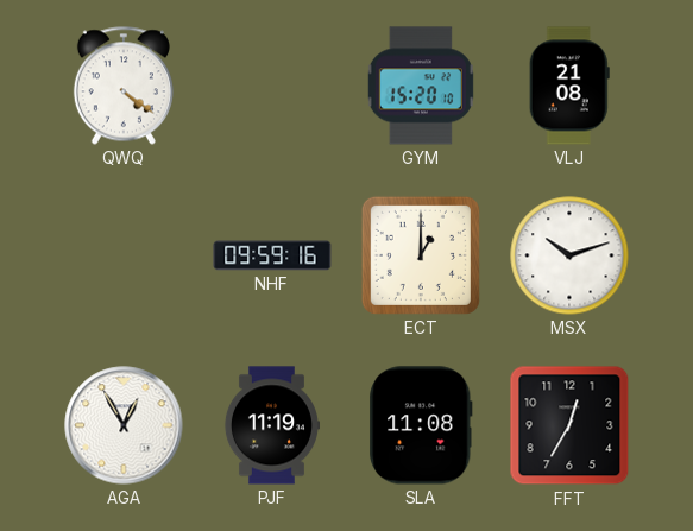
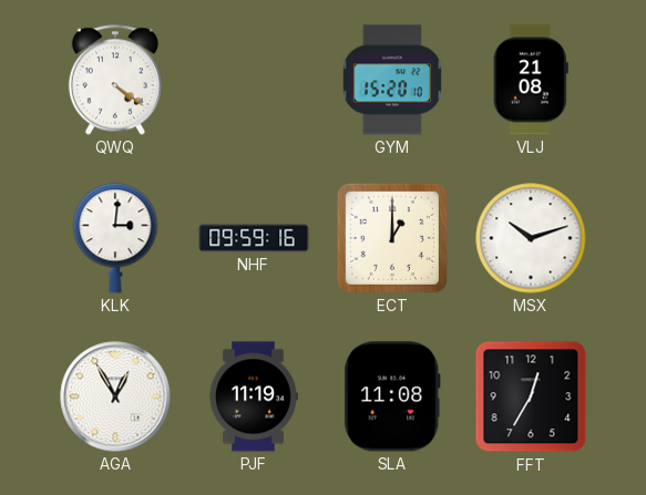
KLK: none -> 3:01 (115, 238)
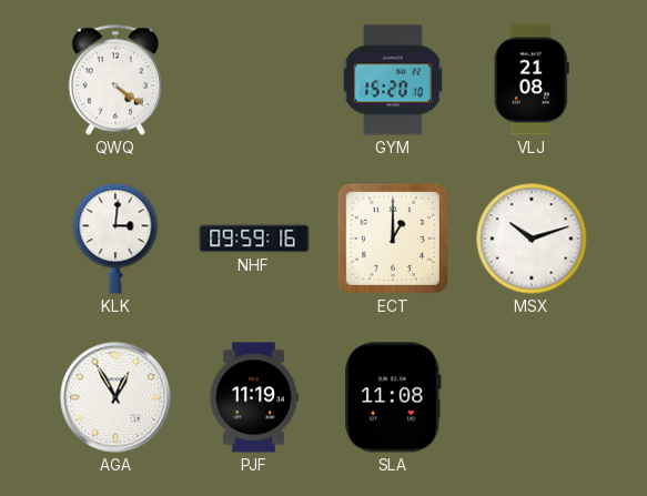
FFT: 12:35 -> none (531, 396)
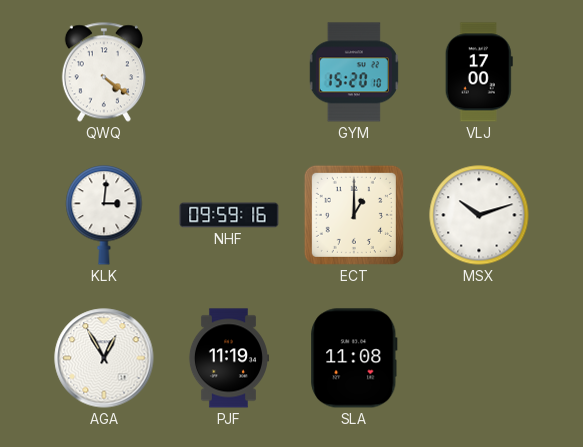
VLJ: 21:08 -> 17:00 (479, 72)
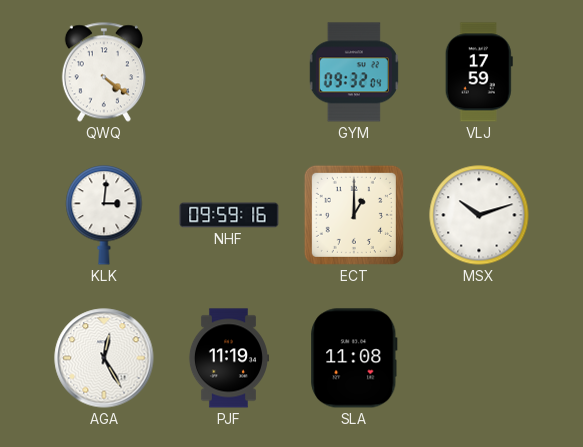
GYM: 15:20 -> 09:32 (354, 72)
VLJ: 17:00 -> 17:59 (479, 72)
AGA: 12:55 -> 12:25 (104, 358)
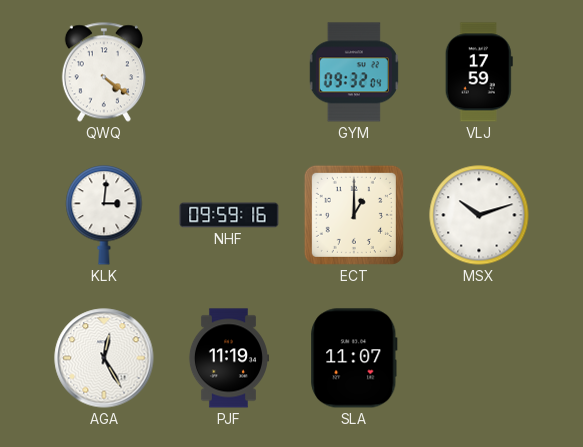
SLA: 11:08 -> 11:07 (354, 358)
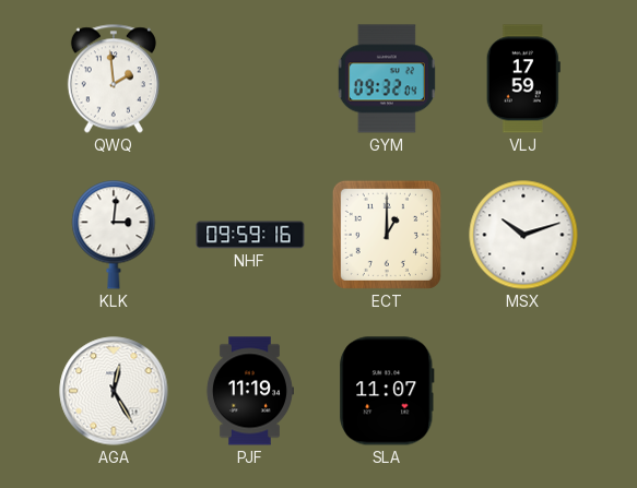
QWQ: 4:21 -> 1:59 (114, 79)
